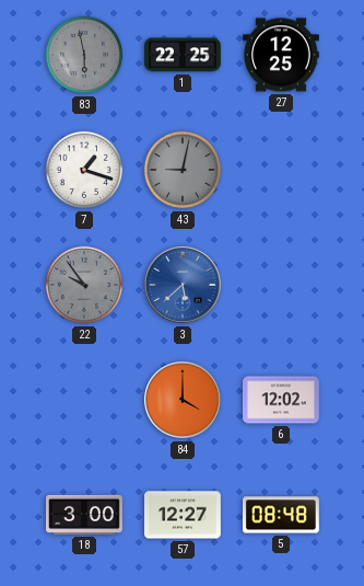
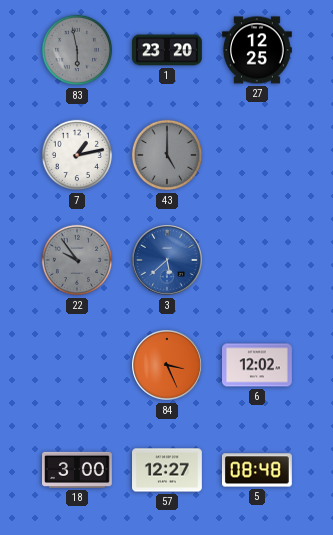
1: 22:25 -> 23:20 (168, 50)
7: 1:18 -> 1:13 (77, 155)
43: 9:02 -> 5:00 (167, 155)
84: 4:00 -> 3:26 (167, 365)
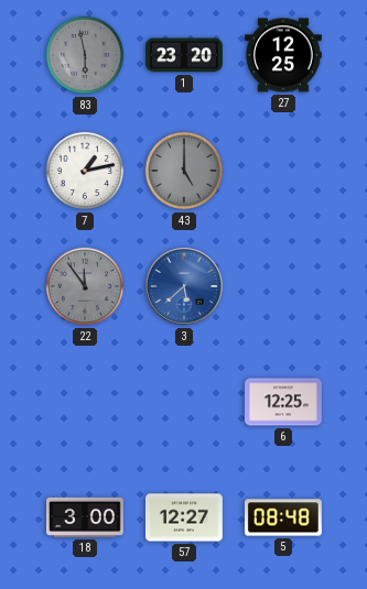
22: 9:54 -> 11:54 (85, 286)
84: 3:26 -> none (167, 365)
6: 12:02 -> 12:25 (284, 402)
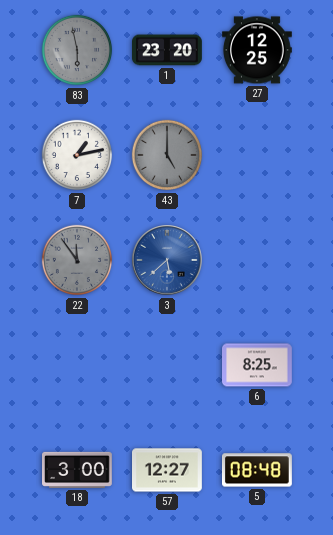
6: 12:25 -> 8:25 (258, 365)
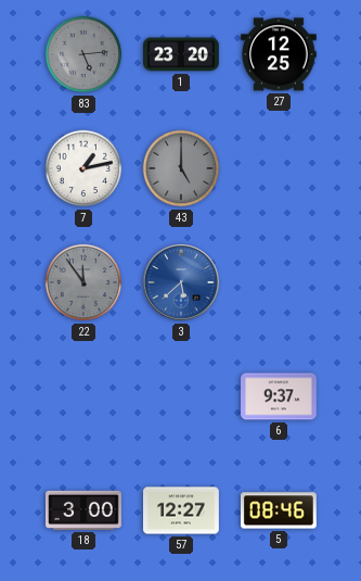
83: 5:58 -> 5:14 (83, 54)
6: 8:25 -> 9:37 (280, 396)
5: 08:48 -> 08:46 (280, 510)
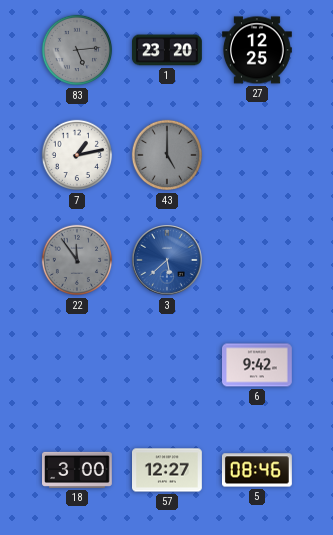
6: 9:37 -> 9:42 (258, 365)
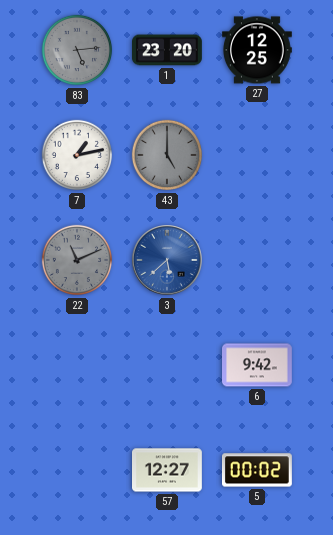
22: 11:54 -> 11:11 (77, 260)
18: 3:00 -> none (78, 470)
5: 08:46 -> 00:02 (258, 470)
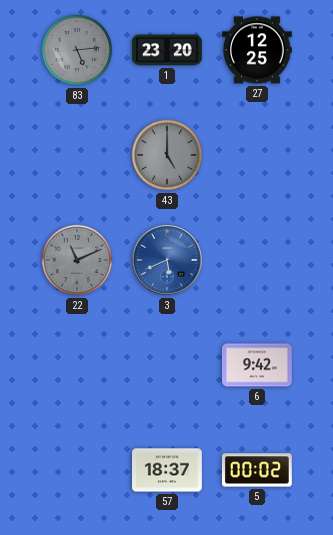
7: 1:13 -> none (77, 155)
3: 5:38 -> 5:41 (167, 260)
57: 12:27 -> 18:37 (168, 470)
